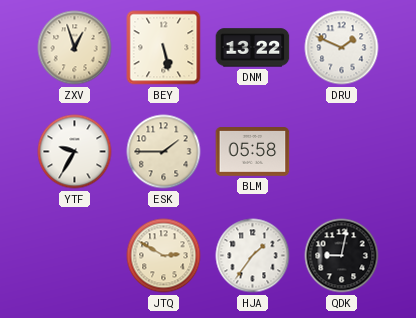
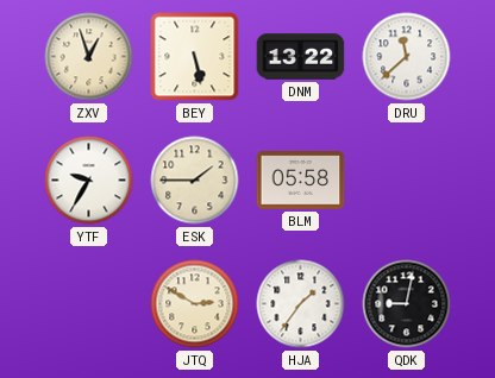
DRU: 1:49 -> 11:38 (407, 57)
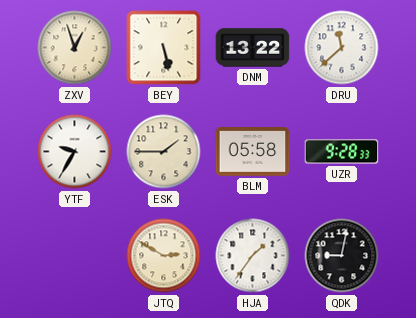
UZR: none -> 9:28 (342, 152)
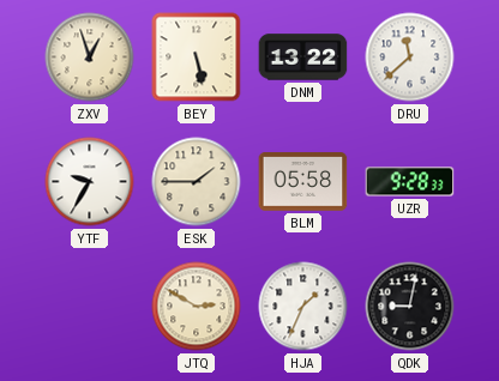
HJA: 1:36 -> 1:34 (303, 307)
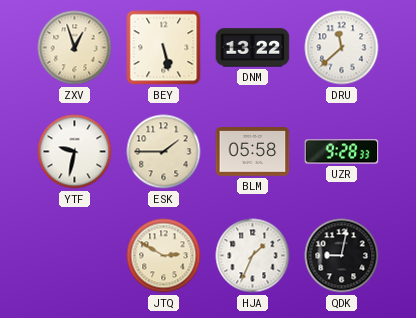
YTF: 9:35 -> 9:32 (75, 152)
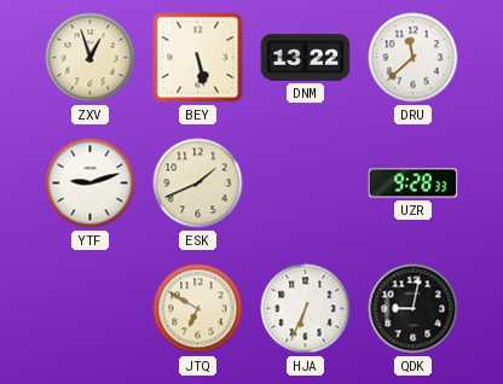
YTF: 9:32 -> 9:12 (91, 184)
ESK: 1:45 -> 1:41 (198, 184)
BLM: 05:58 -> none (253, 152)
JTQ: 2:50 -> 6:50 (198, 309)
HJA: 1:34 -> 6:34 (306, 309)
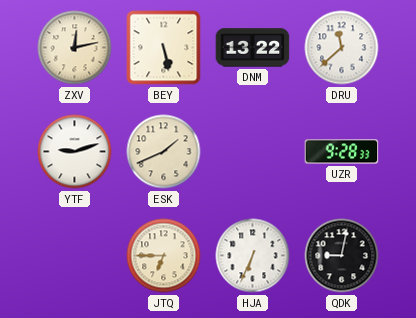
ZXV: 12:57 -> 12:13 (75, 48)
JTQ: 6:50 -> 6:45 (164, 256)
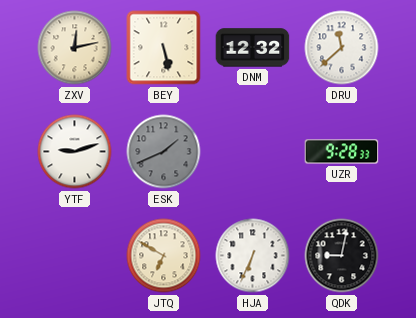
DNM: 13:22 -> 12:32 (253, 48)
ESK dial: cream -> grey (164, 152)
JTQ: 6:45 -> 6:50 (164, 256)
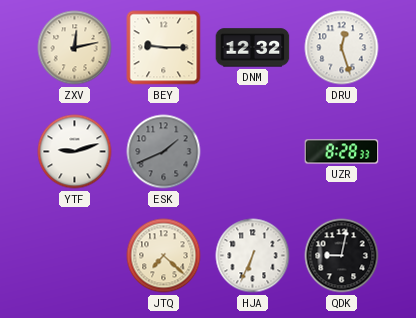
BEY: 5:28 -> 9:15 (164, 48)
DRU: 11:38 -> 12:27 (342, 48)
UZR: 9:28 -> 8:28 (342, 152)
JTQ: 6:50 -> 7:22 (164, 256)
